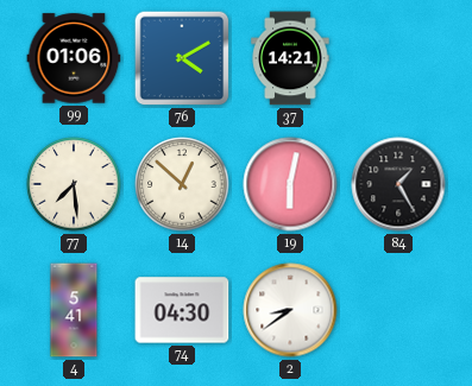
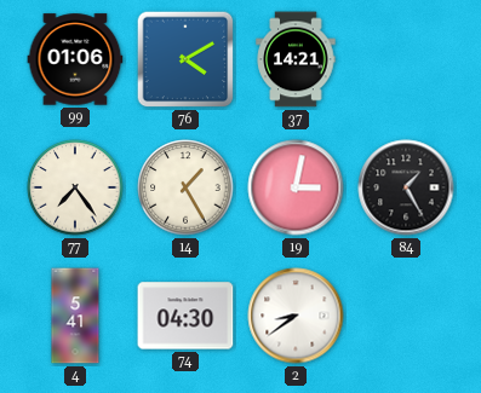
77: 7:29 -> 7:24 (75, 187)
14: 12:52 -> 1:25 (185, 187)
19: 6:02 -> 3:02 (296, 187)
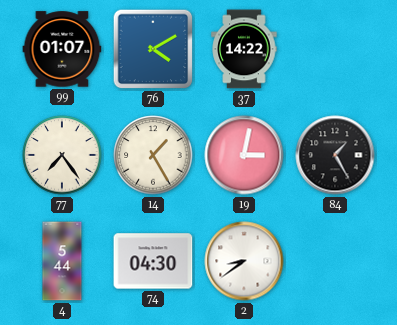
99: 01:06 -> 01:07 (62, 49)
37: 14:21 -> 14:22 (244, 49)
4: 5:41 -> 5:44 (62, 261)
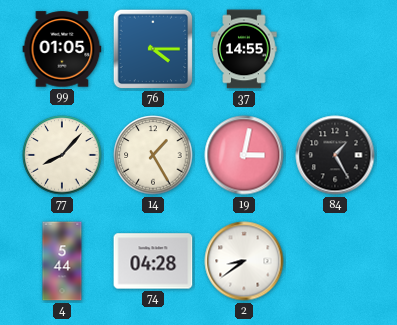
99: 01:07 -> 01:05 (62, 49)
76: 4:10 -> 4:15 (153, 49)
37: 14:22 -> 14:55 (244, 49)
77: 7:24 -> 8:07 (62, 155)
74: 04:30 -> 04:28 (153, 261)
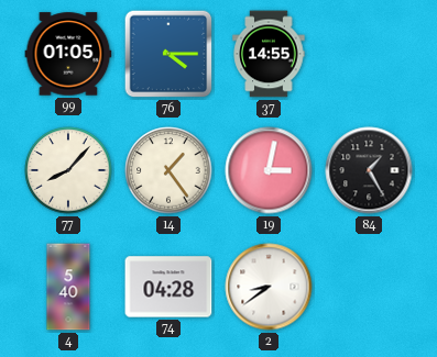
14: 1:25 -> 1:24 (168, 170)
4: 5:44 -> 5:40 (68, 287)
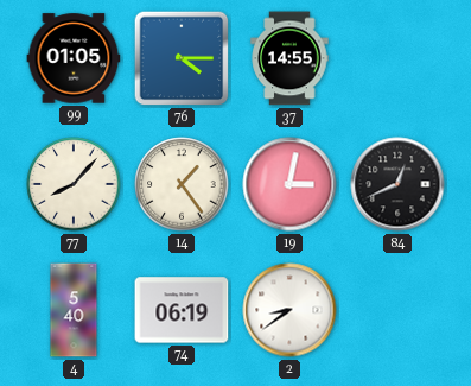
84: 1:25 -> 12:41 (397, 184)
74: 04:28 -> 06:19 (182, 310)
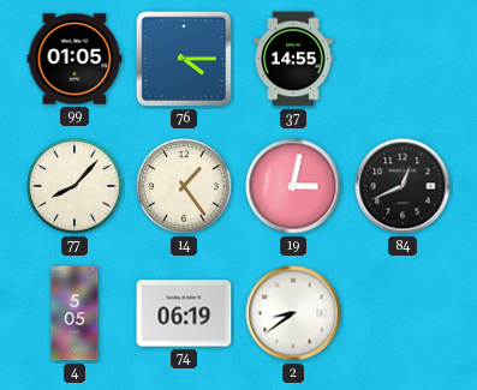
4: 5:40 -> 5:05 (74, 313)
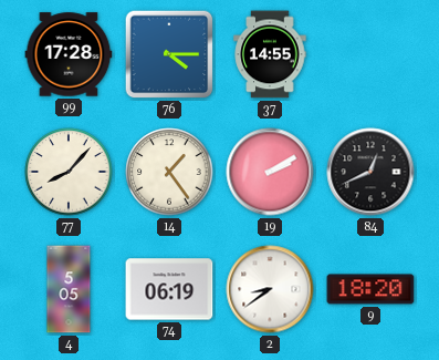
99: 01:05 -> 17:28 (69, 54)
19: 3:02 -> 2:10 (270, 172)
9: none -> 18:20 (370, 289)
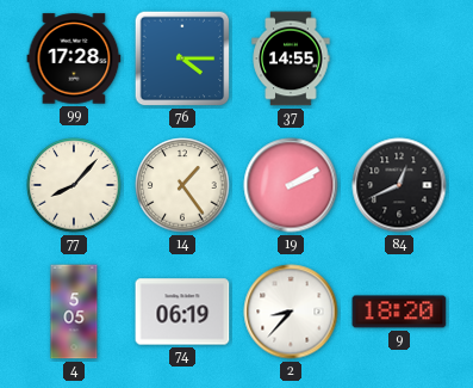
2: 8:39 -> 8:37 (291, 312)
